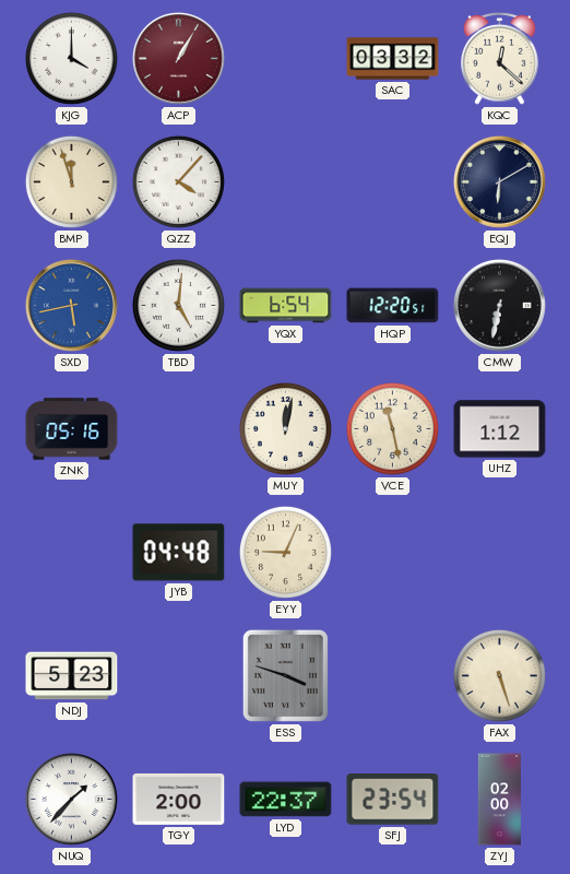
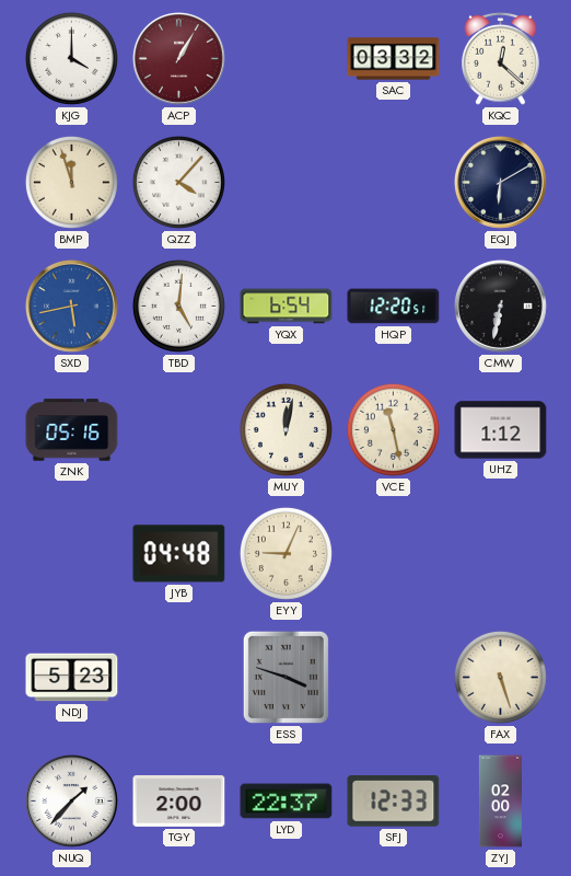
SFJ: 23:54 -> 12:33 (394, 802)
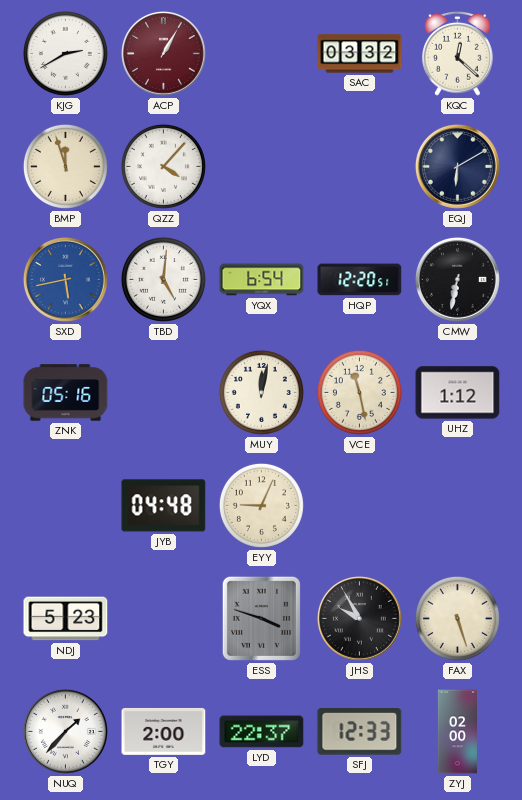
KJG: 4:00 -> 2:40 (65, 53)
JHS: none -> 9:55 (359, 618)
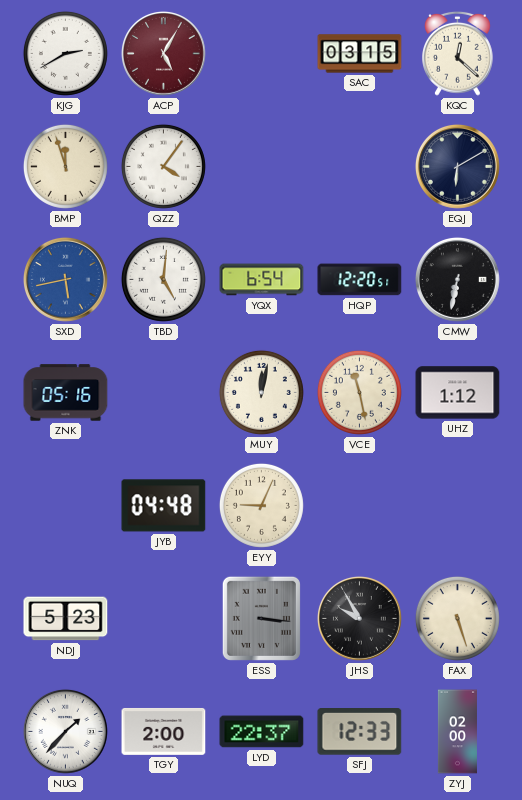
ACP: 1:05 -> 5:05 (163, 53)
SAC: 03:32 -> 03:15 (360, 54)
QZZ: 4:07 -> 4:06 (163, 166)
ESS: 3:48 -> 3:16 (261, 618)
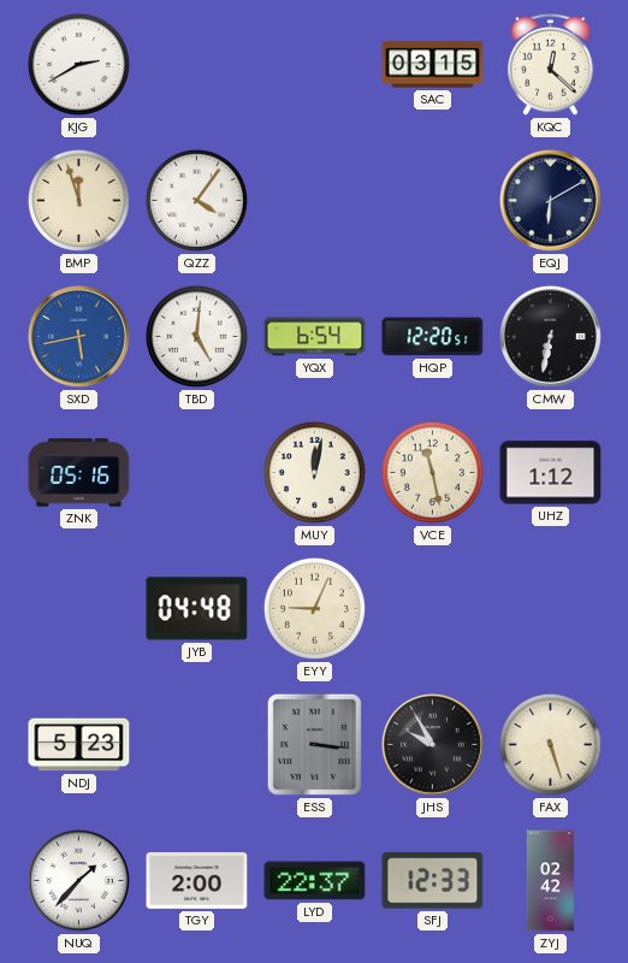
ACP: 5:05 -> none (163, 53)
ZYJ: 02:00 -> 02:42 (550, 881)
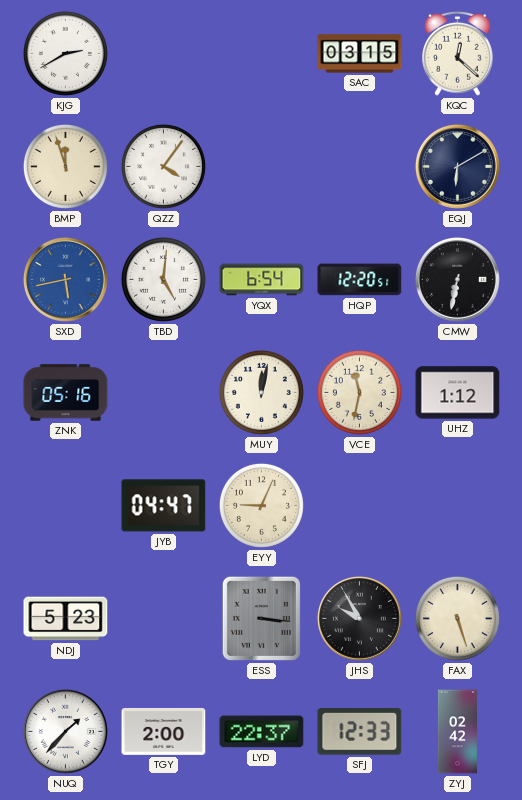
VCE: 11:28 -> 11:32 (359, 392)
JYB: 04:48 -> 04:47 (164, 506)
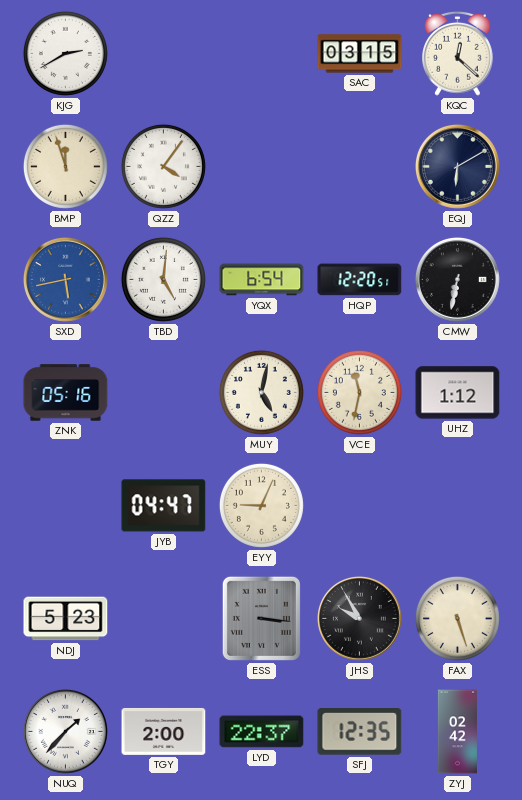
MUY: 12:02 -> 5:02 (261, 392)
SFJ: 12:33 -> 12:35 (360, 732)
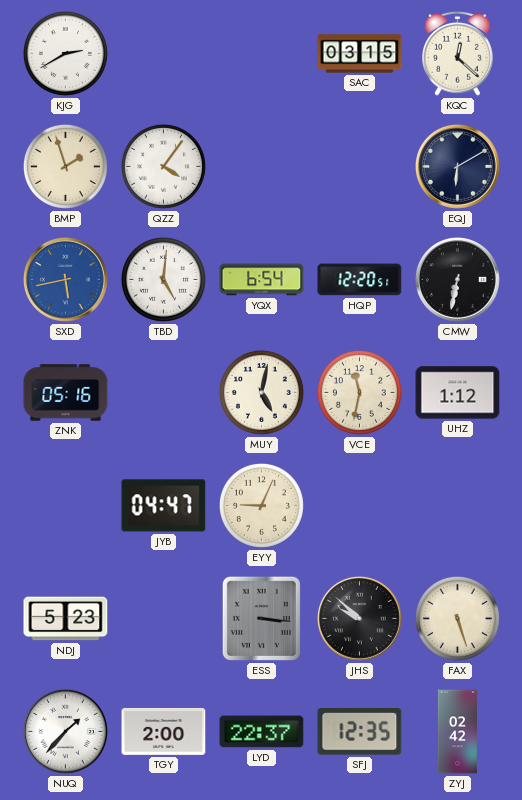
BMP: 11:57 -> 1:57 (65, 166)
JHS: 9:55 -> 9:52 (359, 618)
